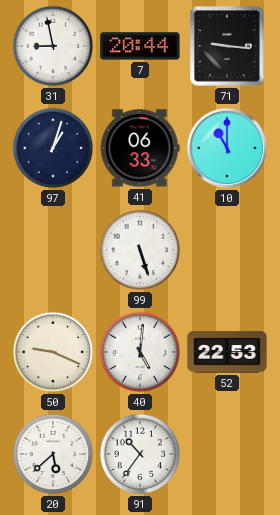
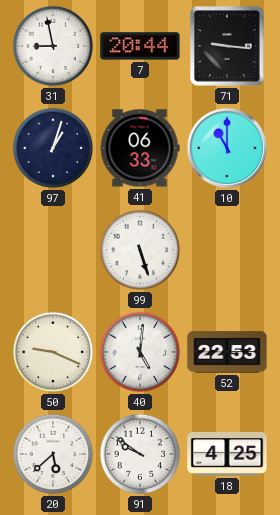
91: 10:36 -> 9:51 (140, 454)
18: none -> 4:25 (227, 455)
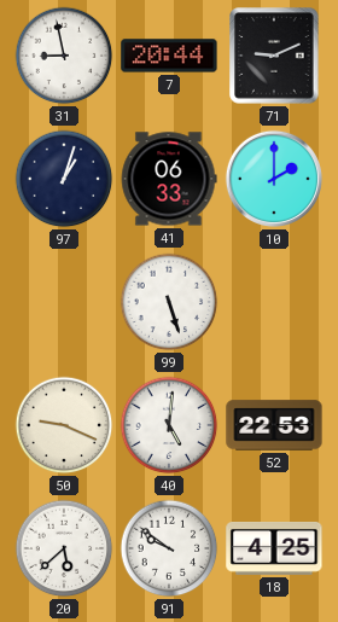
71: 9:16 -> 9:11 (274, 56)
10: 11:00 -> 2:00 (274, 179)
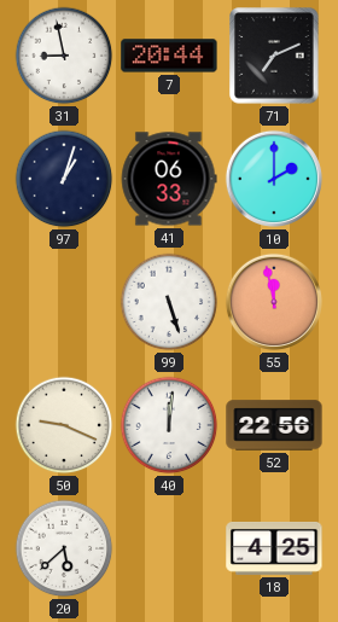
71: 9:11 -> 7:11 (274, 56)
55: none -> 11:58 (274, 302)
40: 5:01 -> 12:01 (169, 425)
52: 22:53 -> 22:56 (274, 425)
91: 9:51 -> none (169, 548)
